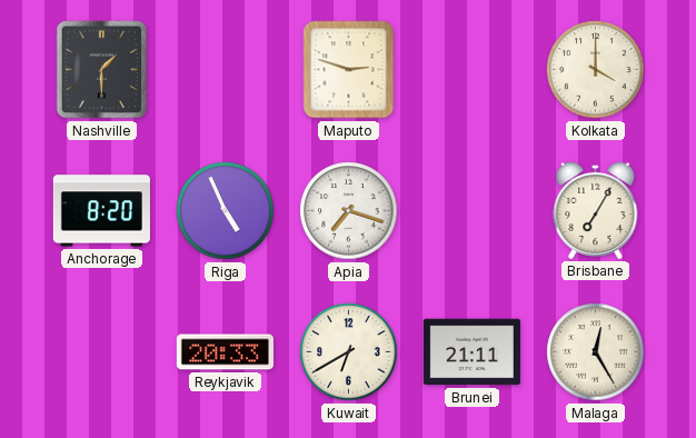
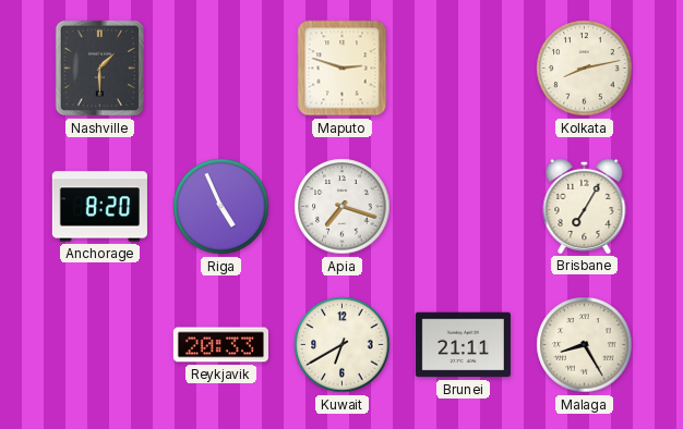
Kolkata: 4:00 -> 8:13 (585, 69)
Malaga: 12:25 -> 8:25 (585, 345)
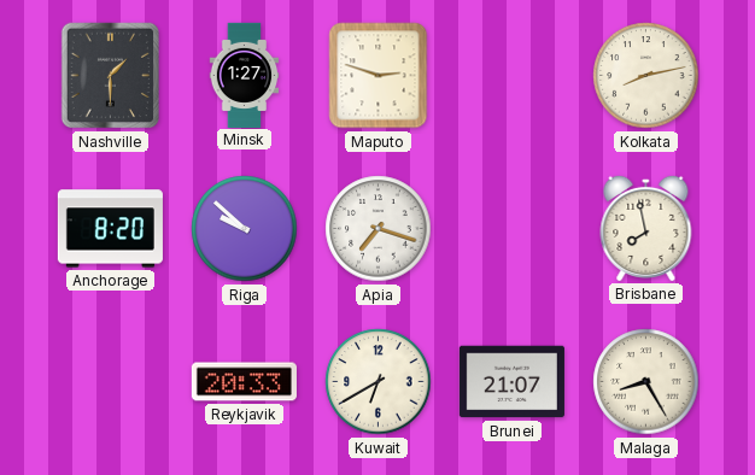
Minsk: none -> 1:27 (245, 75)
Riga: 4:56 -> 9:52 (245, 229)
Brisbane: 7:05 -> 7:58 (646, 228)
Brunei: 21:11 -> 21:07 (511, 382)
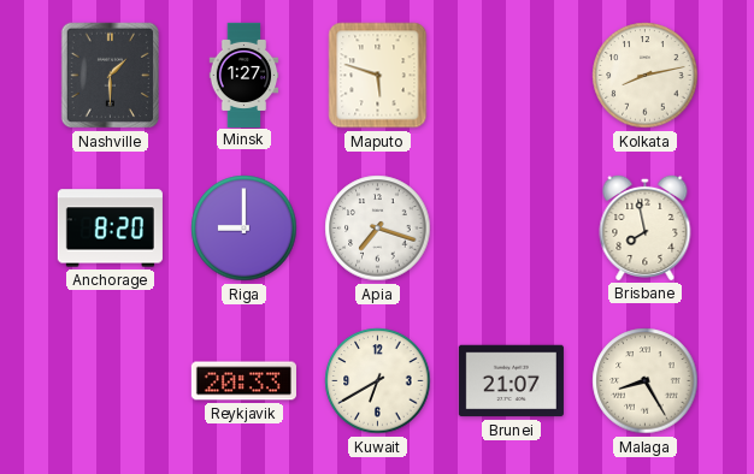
Maputo: 2:48 -> 5:48 (378, 76)
Riga: 9:52 -> 9:00 (245, 229)
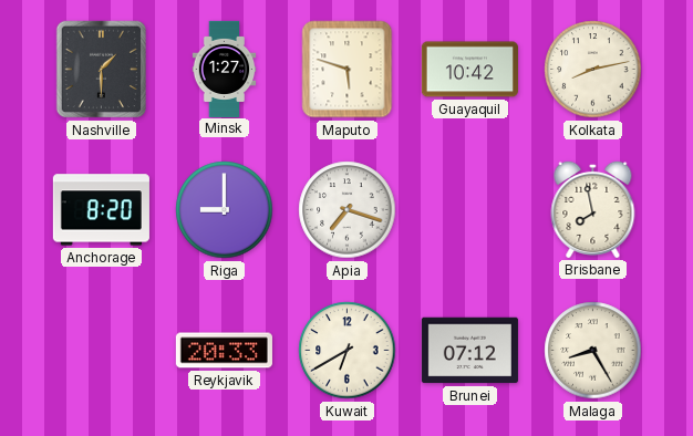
Guayaquil: none -> 10:42 (469, 70)
Brunei: 21:07 -> 07:12 (469, 351)
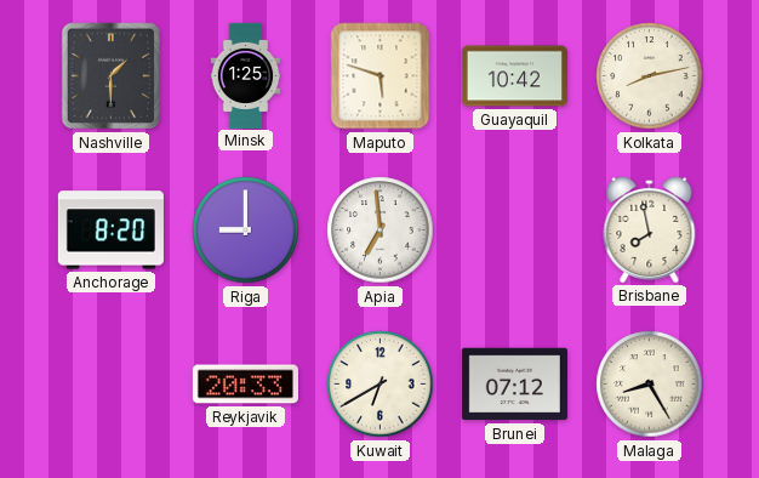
Minsk: 1:27 -> 1:25 (246, 75)
Apia: 7:18 -> 6:59 (381, 231)
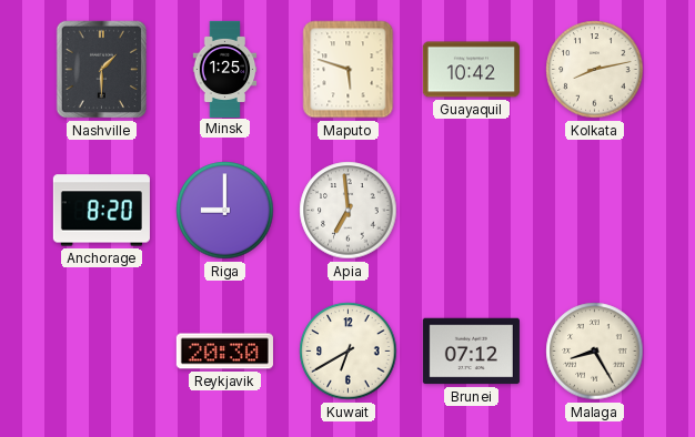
Brisbane: 7:58 -> none (650, 229)
Reykjavik: 20:33 -> 20:30 (224, 352)
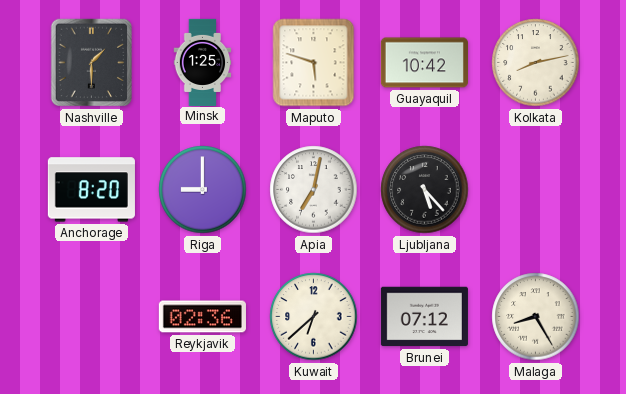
Apia: 6:59 -> 7:02 (314, 190)
Ljubljana: none -> 5:23 (425, 190)
Reykjavik: 20:30 -> 02:36 (202, 317)
Kuwait: 6:40 -> 6:38 (314, 317)
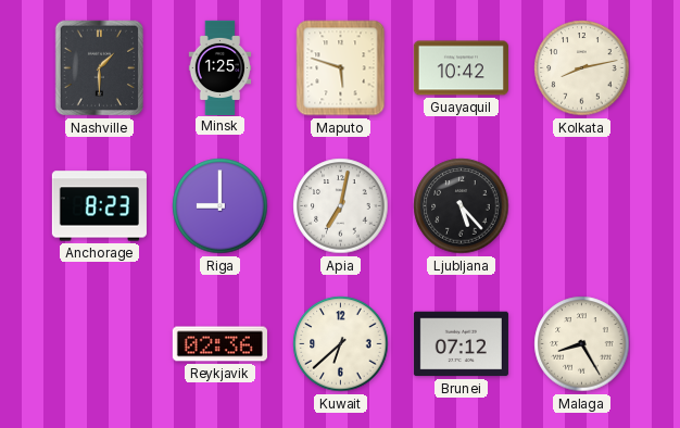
Anchorage: 8:20 -> 8:23 (99, 206)
